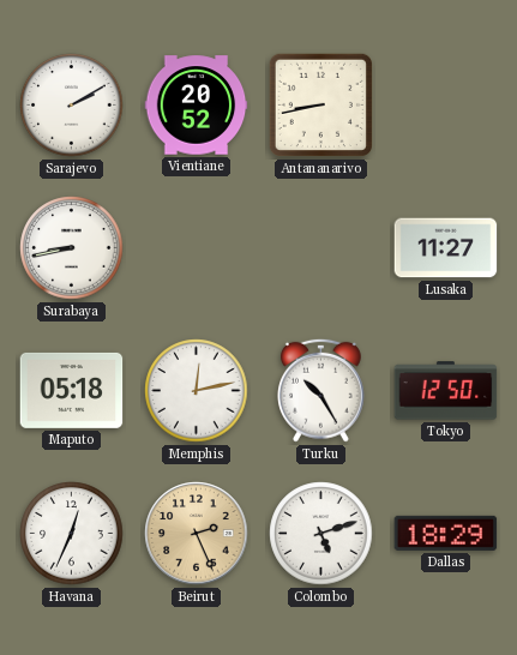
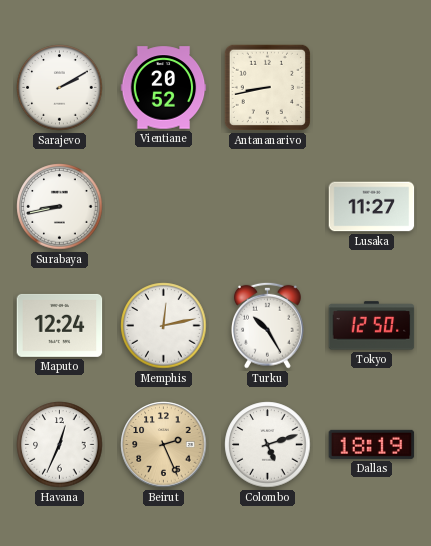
Maputo: 05:18 -> 12:24 (60, 325)
Dallas: 18:29 -> 18:19 (372, 444)
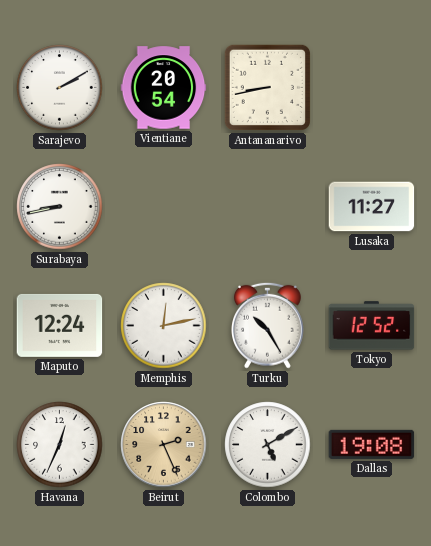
Vientiane: 20:52 -> 20:54 (164, 88)
Tokyo: 12:50 -> 12:52 (372, 326)
Colombo: 5:12 -> 5:10 (268, 445)
Dallas: 18:19 -> 19:08 (372, 444)
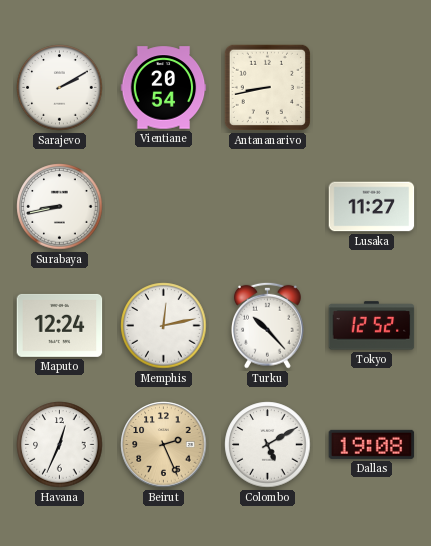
Turku: 10:25 -> 10:23 (268, 325)
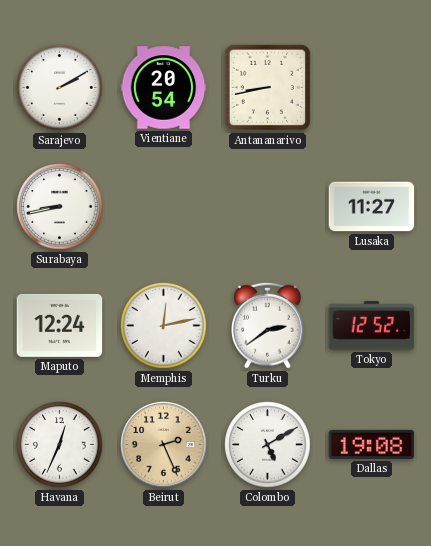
Turku: 10:23 -> 2:39 (268, 325)
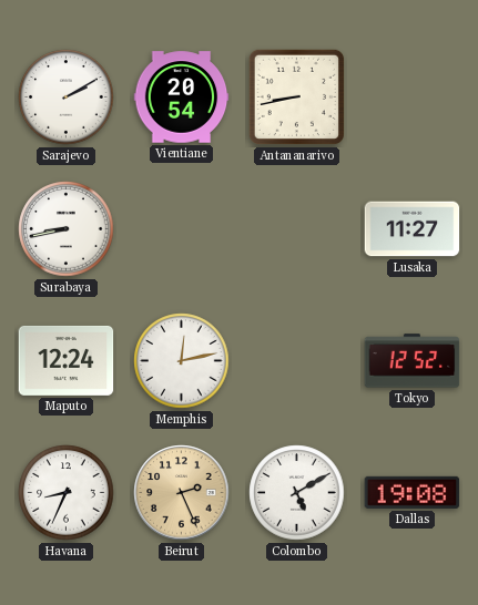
Turku: 2:39 -> none (268, 325)
Havana: 12:34 -> 8:34 (67, 493)
